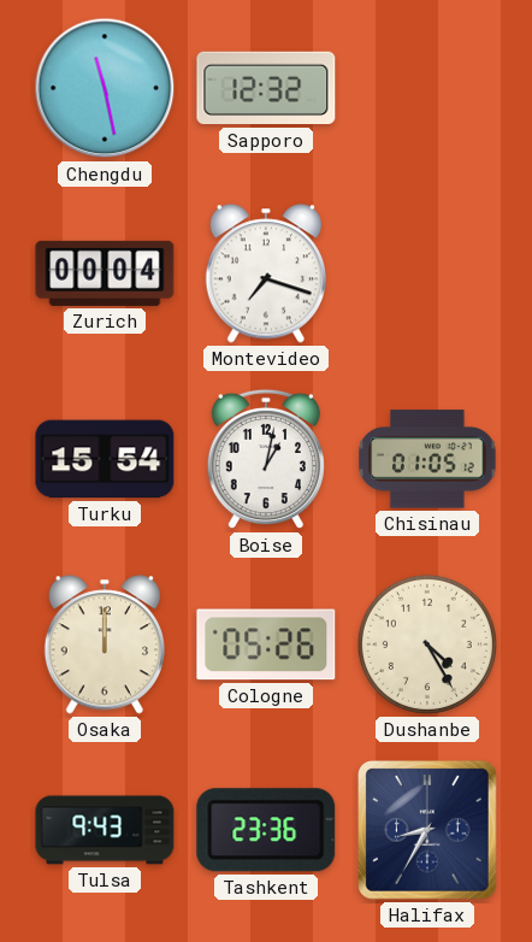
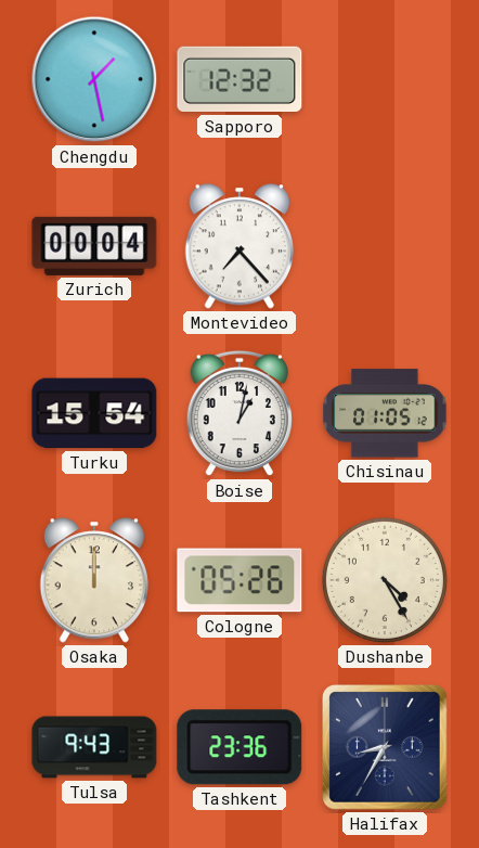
Chengdu: 11:28 -> 1:28 (94, 79)
Montevideo: 7:18 -> 7:23 (238, 246)
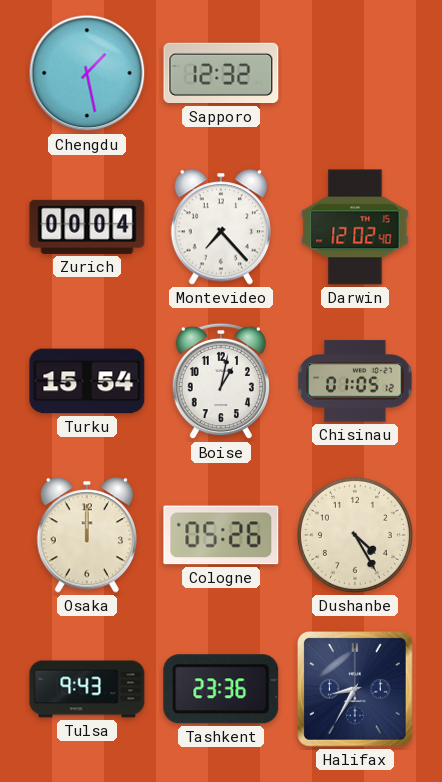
Darwin: none -> 12:02 (355, 227)
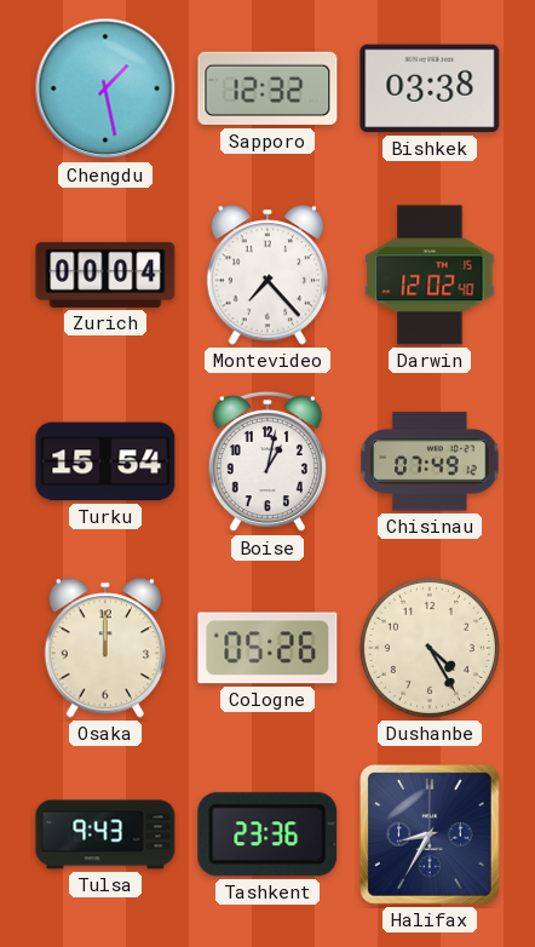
Bishkek: none -> 03:38 (430, 88)
Chisinau: 01:05 -> 07:49 (430, 461)
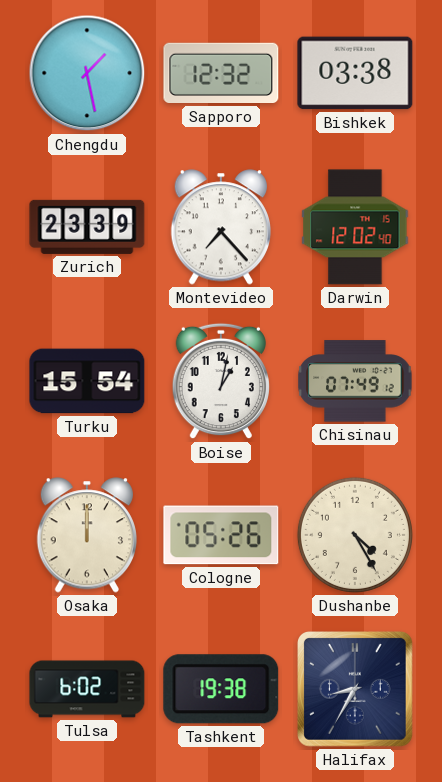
Zurich: 00:04 -> 23:39 (87, 227)
Tulsa: 9:43 -> 6:02 (87, 689)
Tashkent: 23:36 -> 19:38 (221, 689)
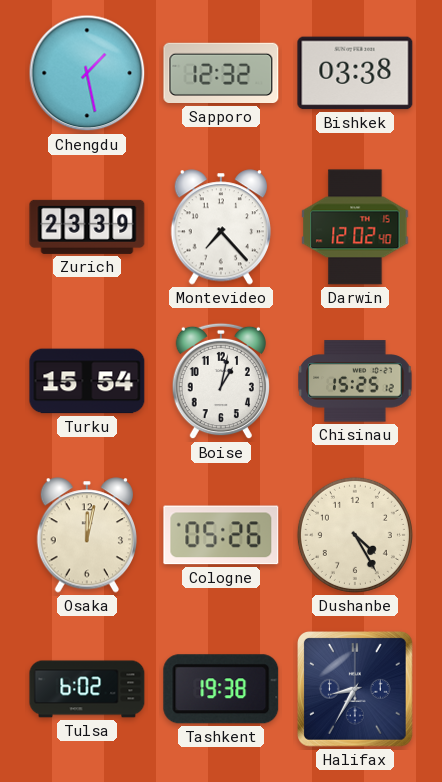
Chisinau: 07:49 -> 15:25 (355, 381)
Osaka: 12:00 -> 12:02 (86, 535)
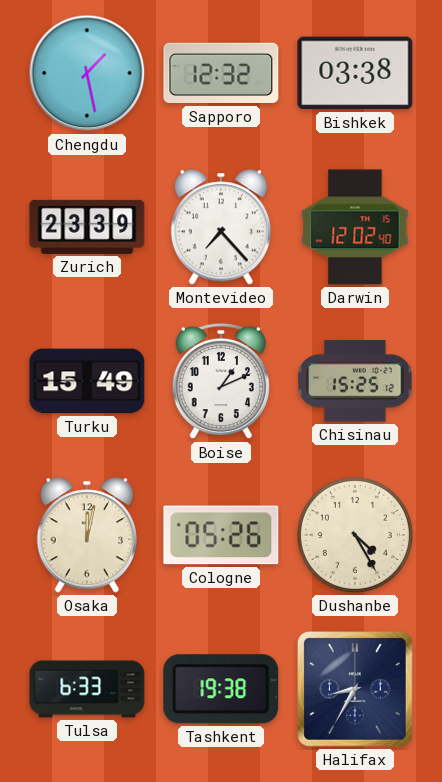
Turku: 15:54 -> 15:49 (87, 381)
Boise: 1:02 -> 1:11 (221, 381)
Tulsa: 6:02 -> 6:33 (87, 689)
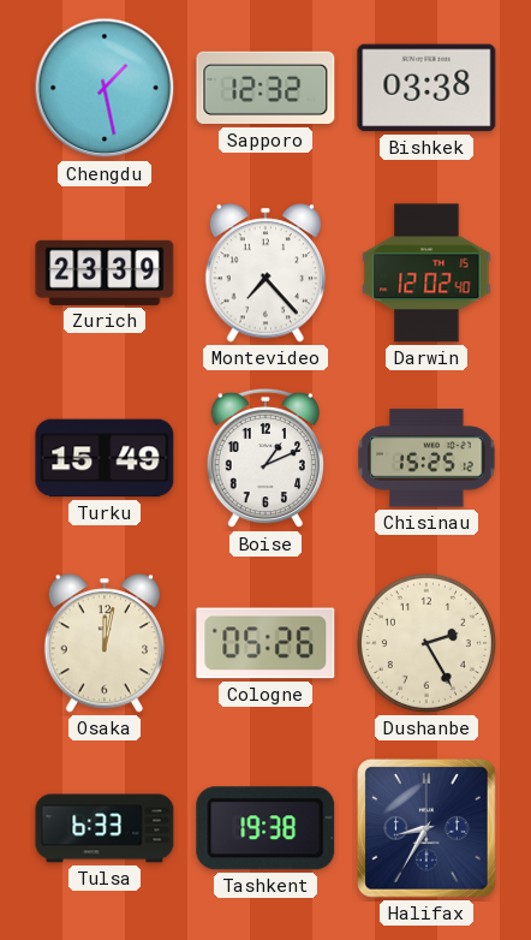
Dushanbe: 4:25 -> 2:25 (426, 643)
